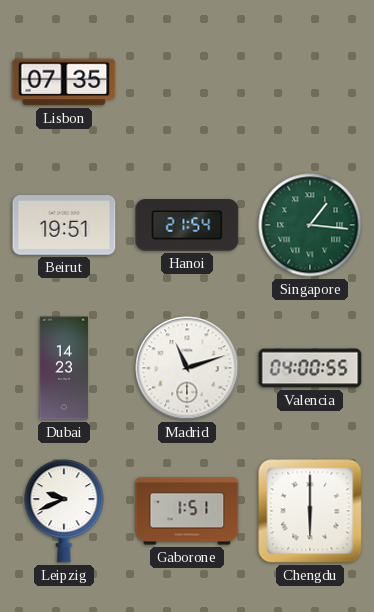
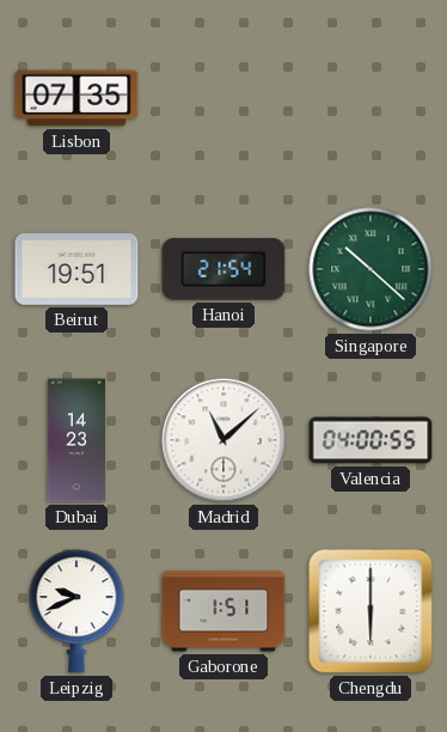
Singapore: 1:16 -> 10:22 (371, 269)
Madrid: 11:12 -> 11:08 (223, 440)
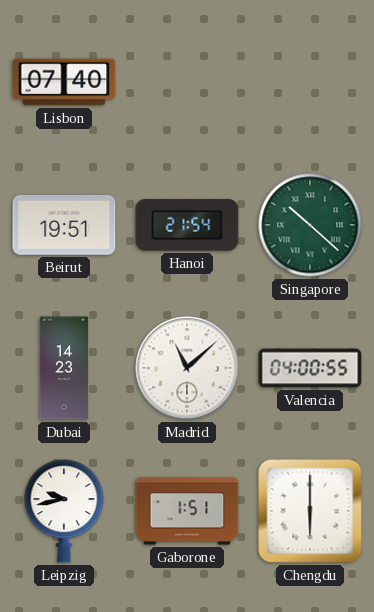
Lisbon: 07:35 -> 07:40 (64, 82)
Leipzig: 9:41 -> 9:43 (64, 511)
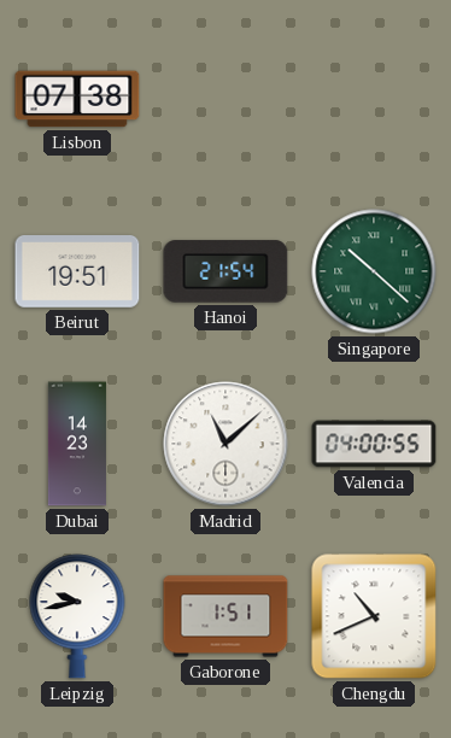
Lisbon: 07:40 -> 07:38 (77, 99)
Chengdu: 6:00 -> 10:41 (374, 616)
